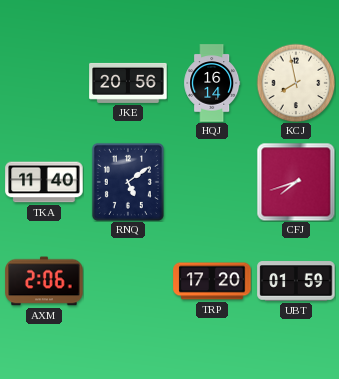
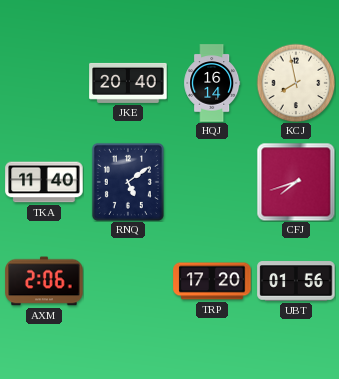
JKE: 20:56 -> 20:40 (128, 83)
UBT: 01:59 -> 01:56 (296, 281)
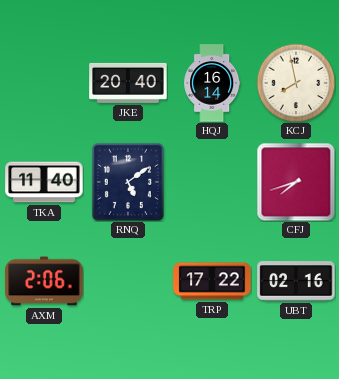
TRP: 17:20 -> 17:22 (212, 281)
UBT: 01:56 -> 02:16 (296, 281)
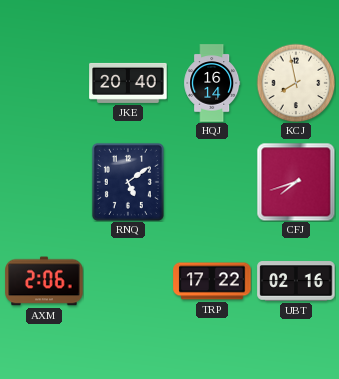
TKA: 11:40 -> none (44, 182)
